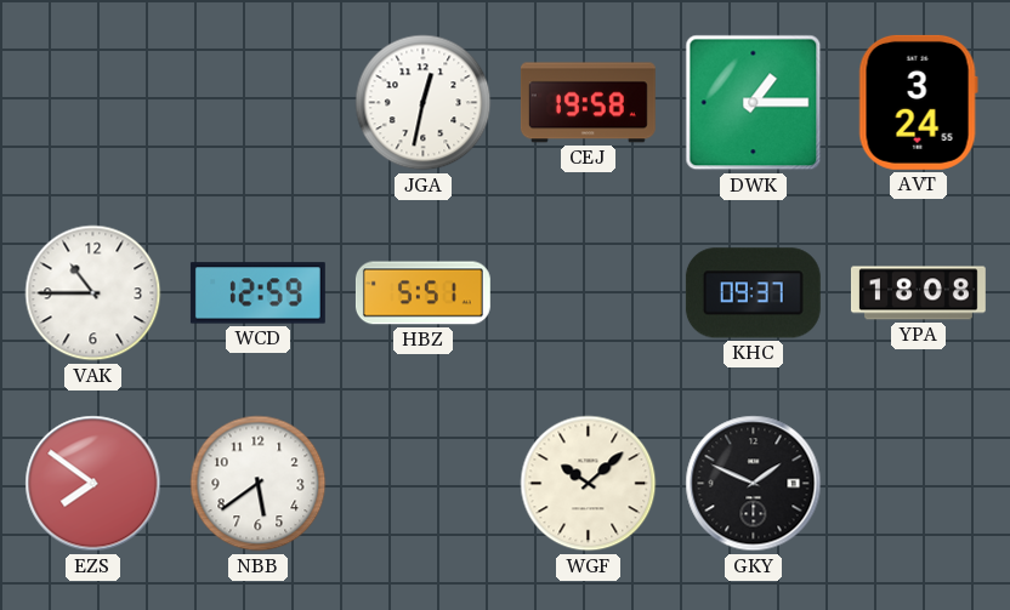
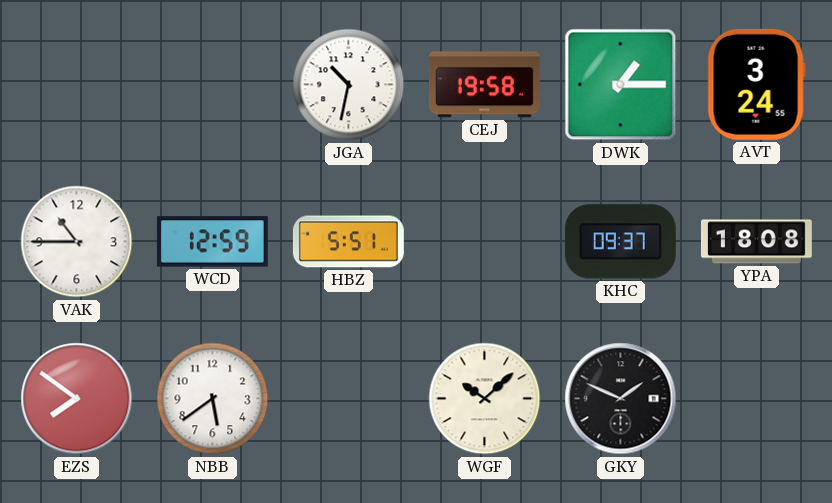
JGA: 12:32 -> 10:32 (349, 85)
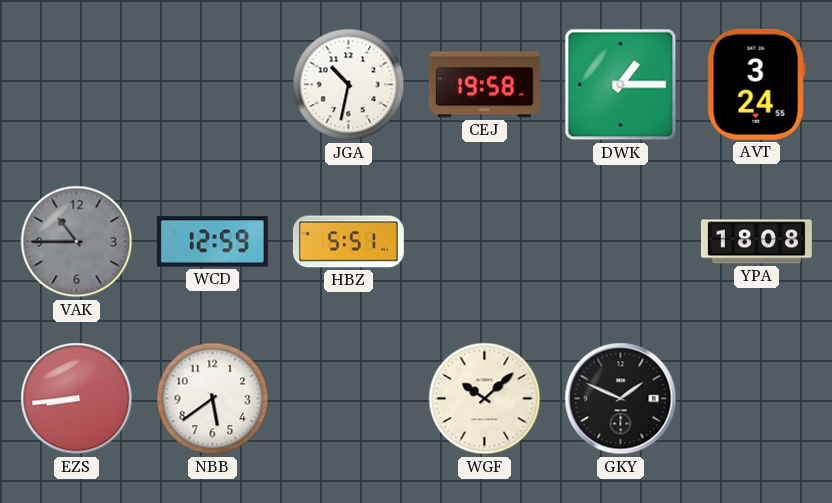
VAK dial: white -> grey (77, 242)
KHC: 09:37 -> none (620, 242)
EZS: 7:51 -> 8:44 (77, 399)
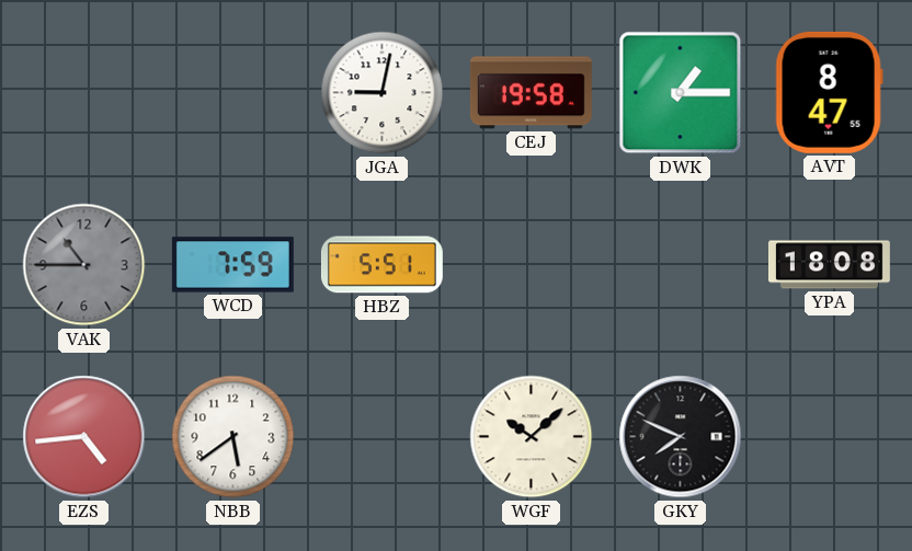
JGA: 10:32 -> 9:02 (383, 93)
AVT: 3:24 -> 8:47 (829, 92)
WCD: 12:59 -> 7:59 (232, 265)
EZS: 8:44 -> 4:44 (84, 437)
GKY: 1:49 -> 7:49 (681, 437)
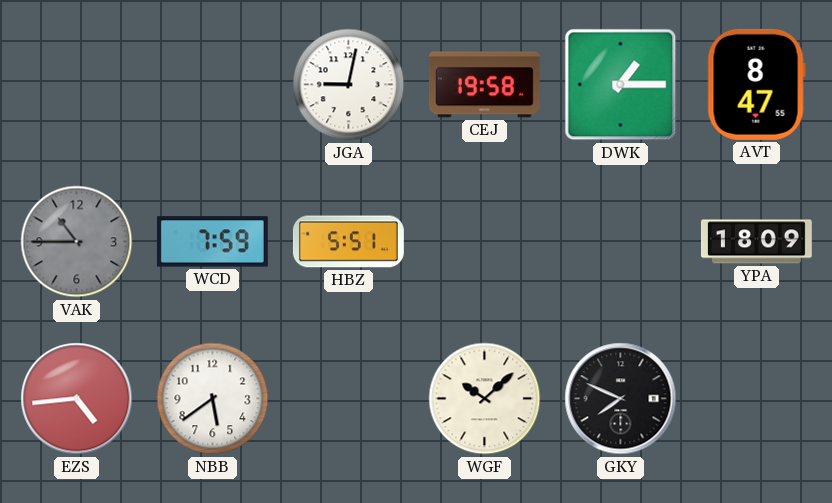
YPA: 18:08 -> 18:09 (756, 242)
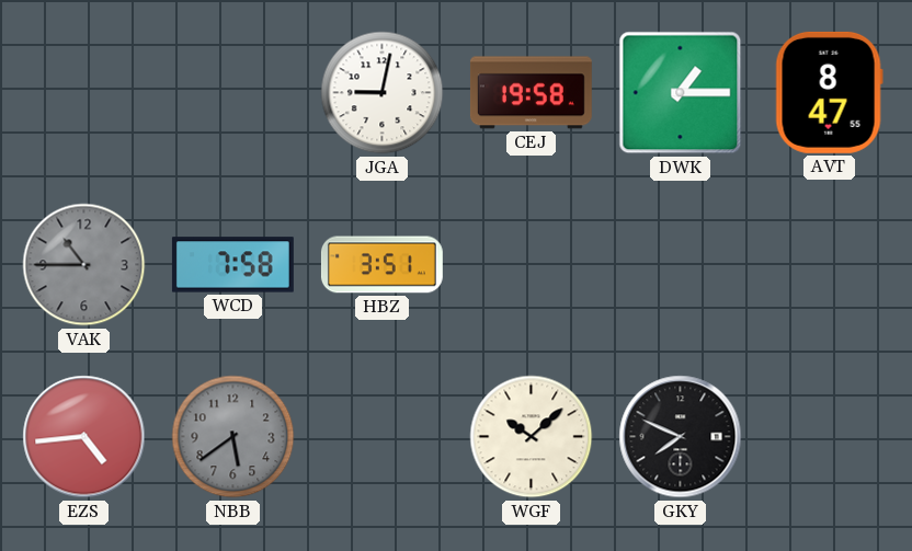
WCD: 7:59 -> 7:58 (232, 265)
HBZ: 5:51 -> 3:51 (381, 265)
YPA: 18:09 -> none (756, 242)
NBB dial: white -> grey (233, 437)
